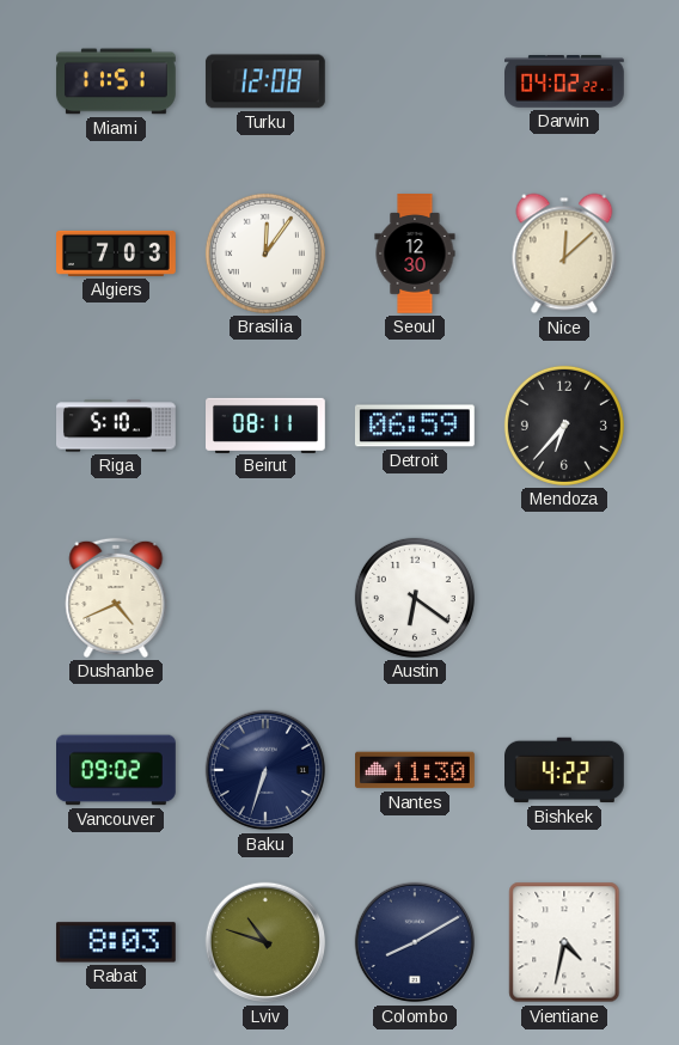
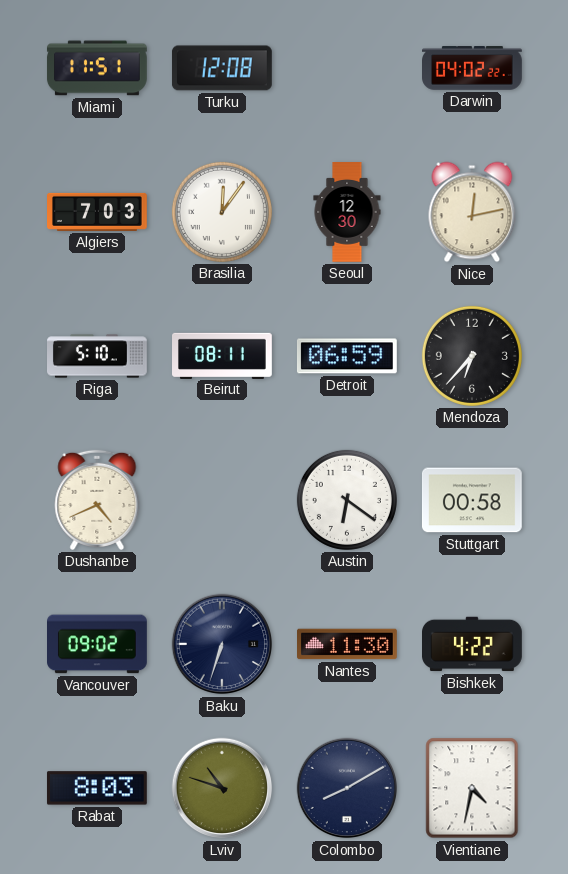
Nice: 12:08 -> 12:13 (472, 212)
Stuttgart: none -> 00:58 (472, 500)
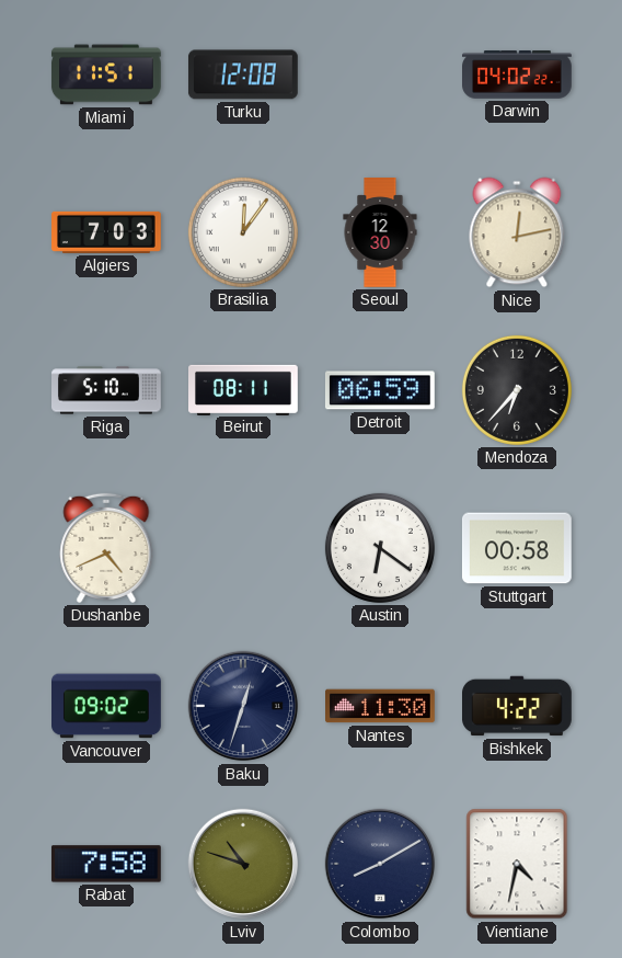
Baku: 6:33 -> 12:33 (243, 706)
Rabat: 8:03 -> 7:58 (106, 864)
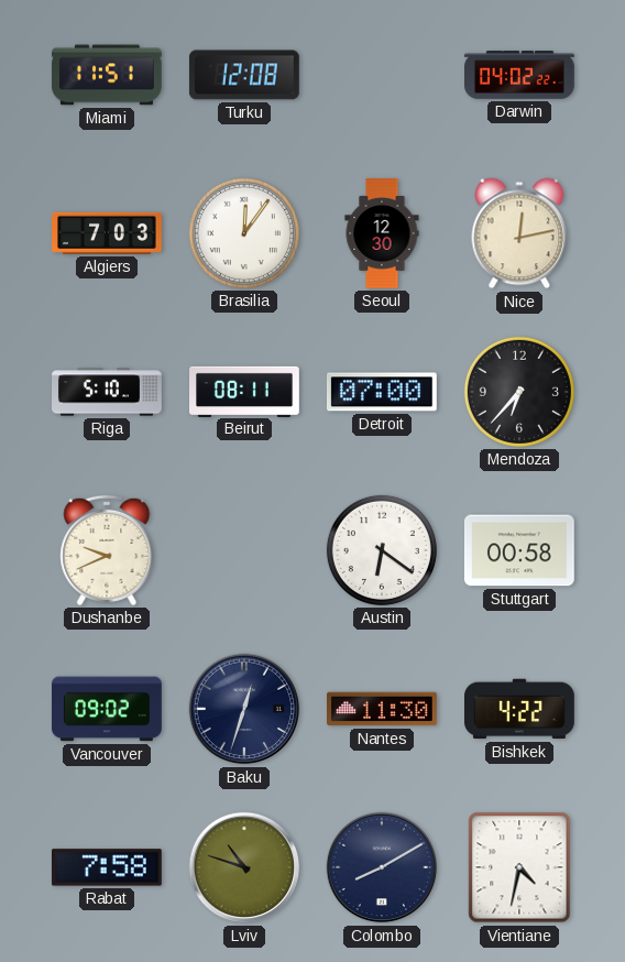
Detroit: 06:59 -> 07:00 (382, 392)
Dushanbe: 4:41 -> 9:41 (107, 550)
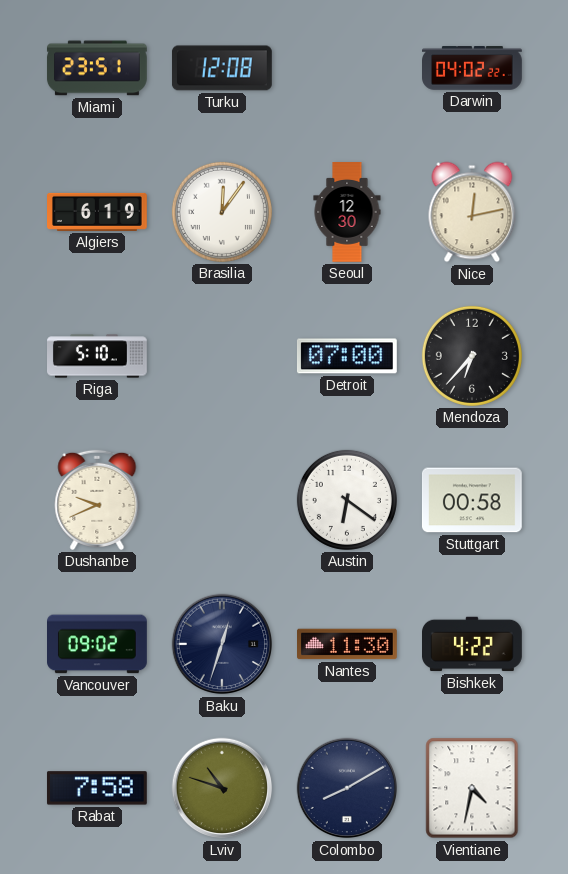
Miami: 11:51 -> 23:51 (97, 68)
Algiers: 7:03 -> 6:19 (98, 212)
Beirut: 08:11 -> none (245, 391)
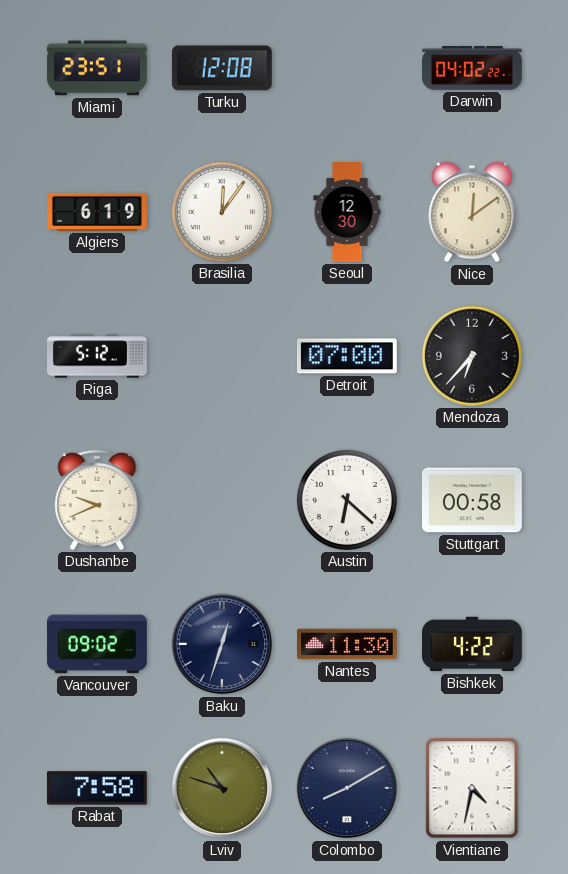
Nice: 12:13 -> 12:09 (472, 212)
Riga: 5:10 -> 5:12 (98, 356)
Austin: 6:21 -> 6:22 (347, 500)
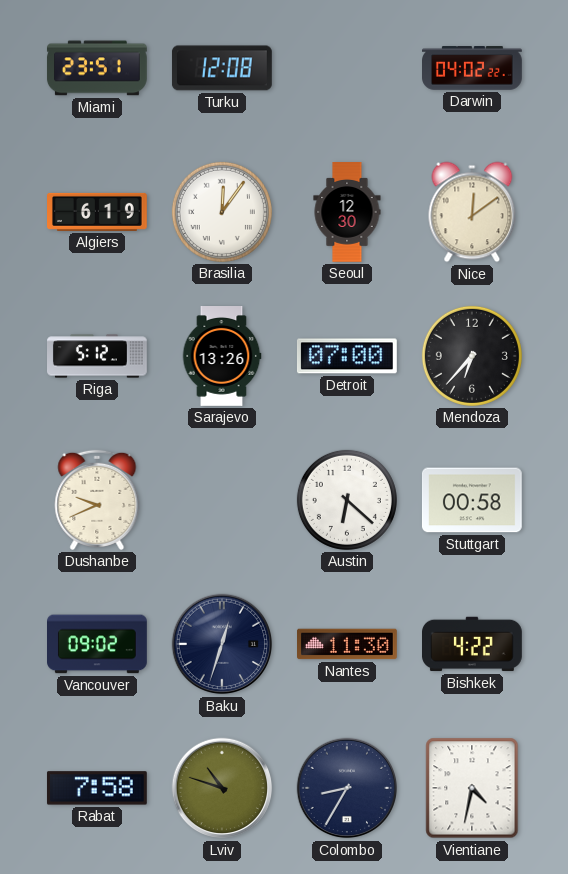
Sarajevo: none -> 13:26 (222, 357)
Colombo: 8:10 -> 8:35 (347, 788)
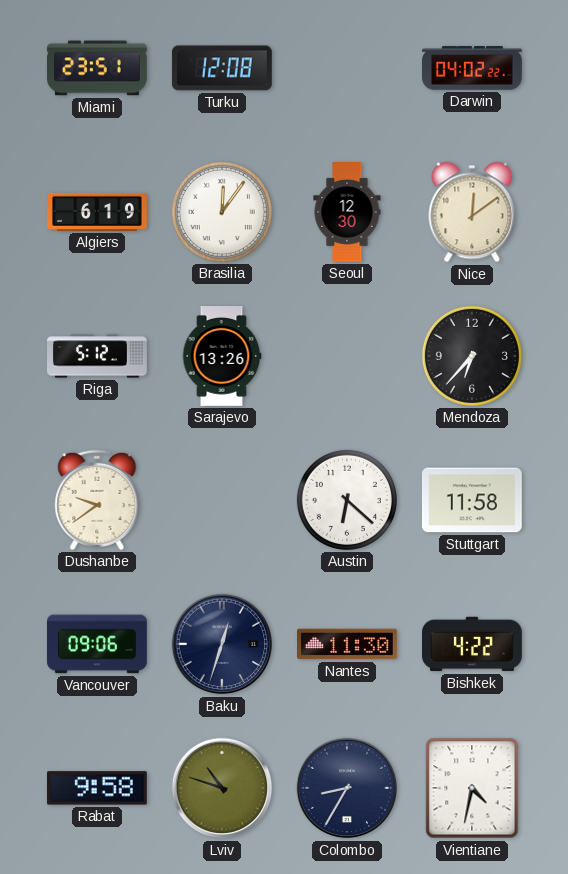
Detroit: 07:00 -> none (347, 356)
Dushanbe: 9:41 -> 9:39 (97, 500)
Stuttgart: 00:58 -> 11:58 (472, 500)
Vancouver: 09:02 -> 09:06 (98, 644)
Rabat: 7:58 -> 9:58 (97, 788)
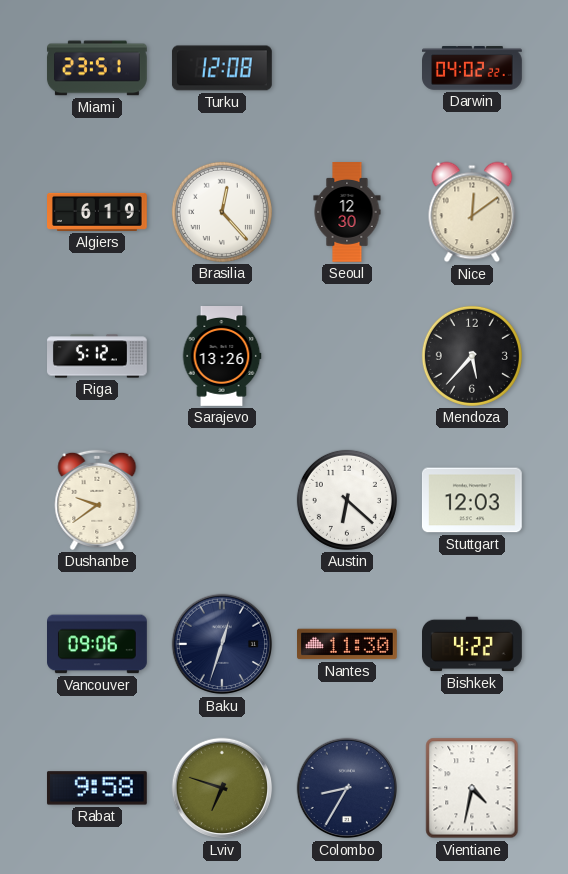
Brasilia: 12:06 -> 12:23 (222, 212)
Mendoza: 6:37 -> 5:37 (472, 356)
Stuttgart: 11:58 -> 12:03 (472, 500)
Lviv: 10:48 -> 6:48 (222, 788)
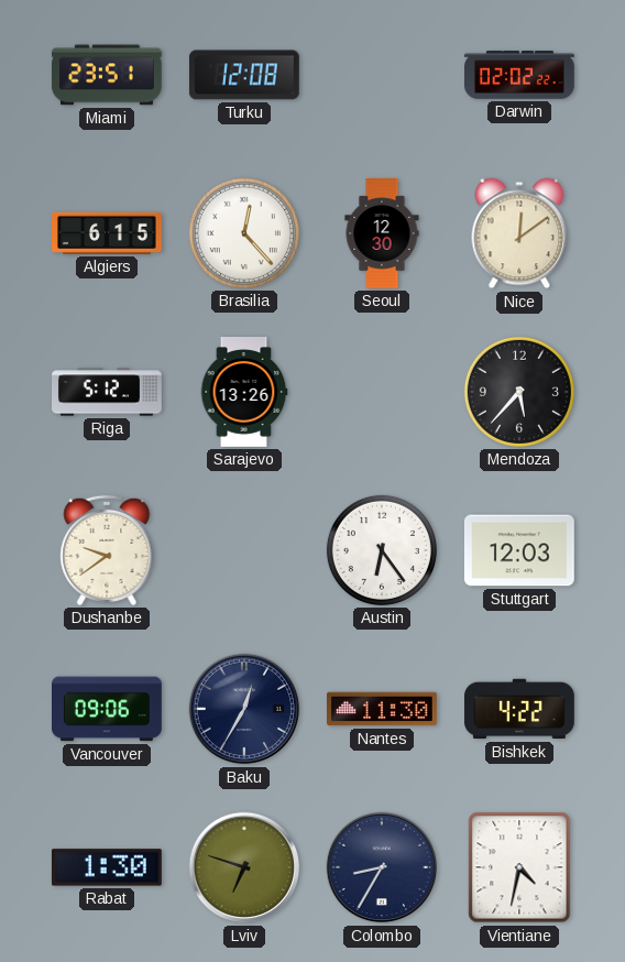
Darwin: 04:02 -> 02:02 (520, 75)
Algiers: 6:19 -> 6:15 (108, 233)
Austin: 6:22 -> 6:24 (382, 550)
Baku: 12:33 -> 12:35 (244, 709)
Rabat: 9:58 -> 1:30 (107, 867)
